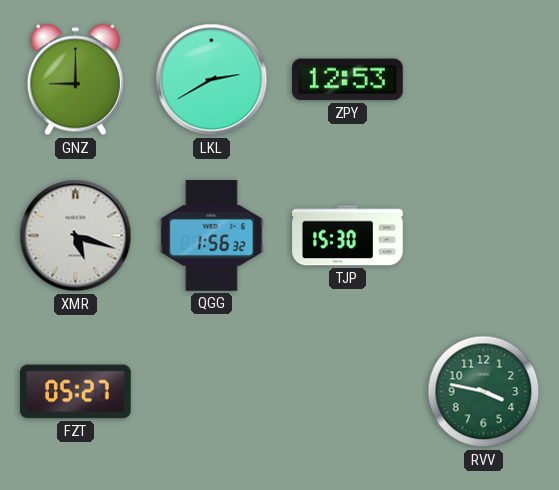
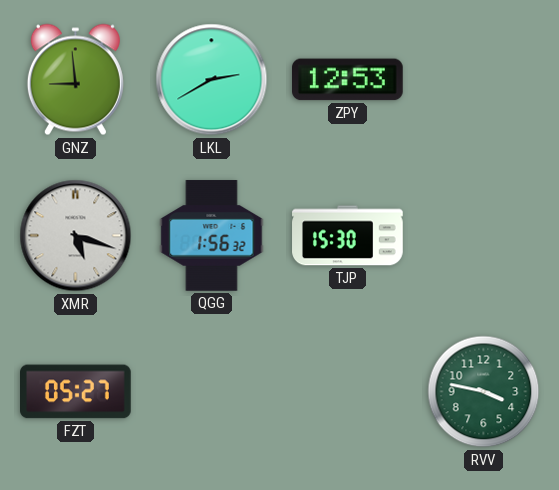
GNZ: 9:00 -> 8:59 (75, 80)
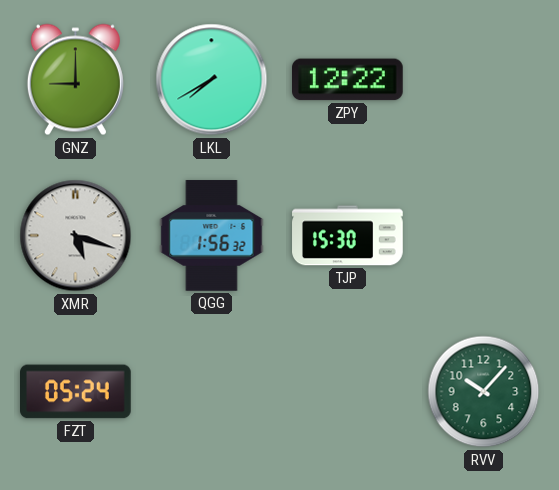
GNZ: 8:59 -> 9:00 (75, 80)
LKL: 2:40 -> 7:40 (212, 80)
ZPY: 12:53 -> 12:22 (348, 80)
FZT: 05:27 -> 05:24 (76, 392)
RVV: 3:47 -> 10:07 (484, 392)
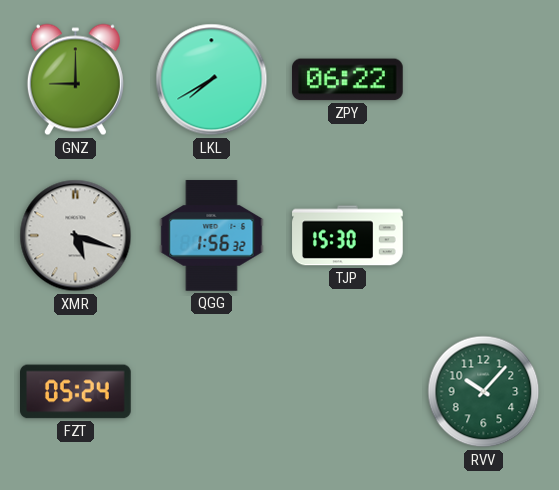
ZPY: 12:22 -> 06:22 (348, 80)
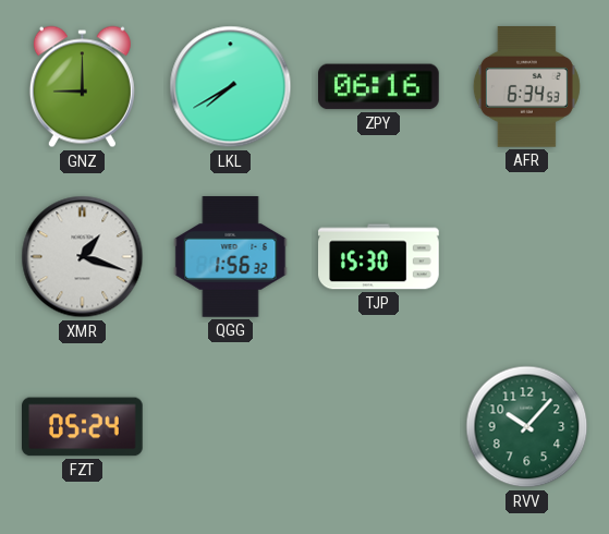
ZPY: 06:22 -> 06:16 (379, 87)
AFR: none -> 6:34 (526, 87)
XMR: 5:18 -> 1:18 (83, 257)
